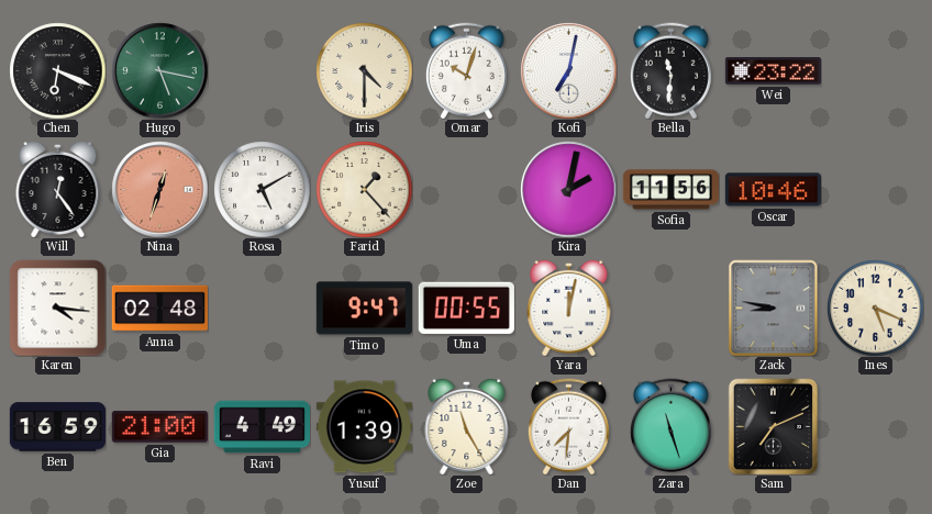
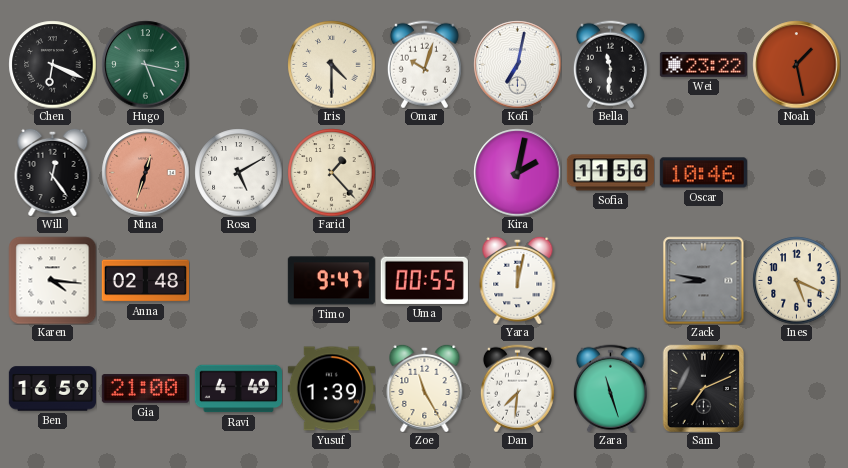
Noah: none -> 1:28 (796, 64)
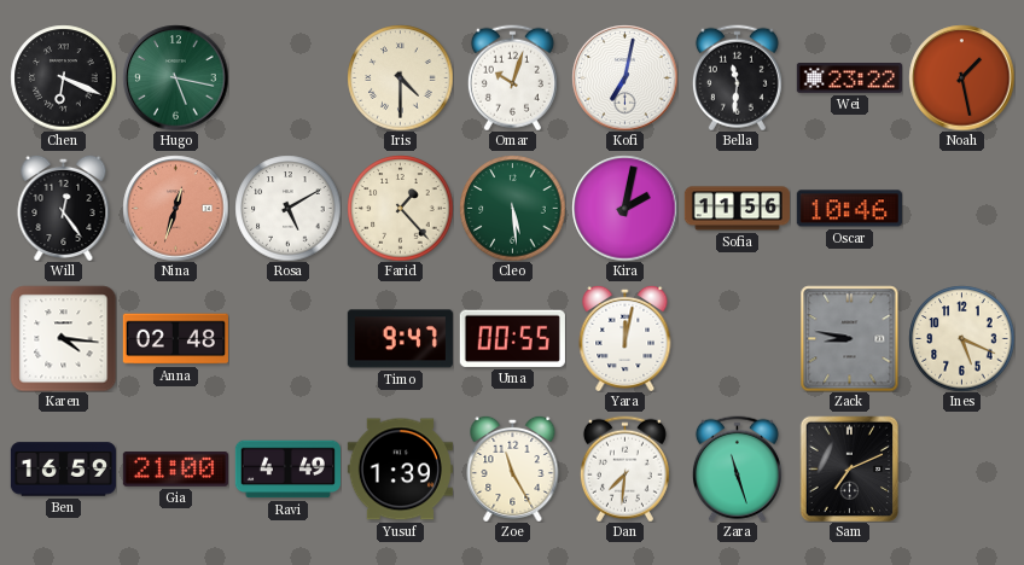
Cleo: none -> 5:29 (512, 208)
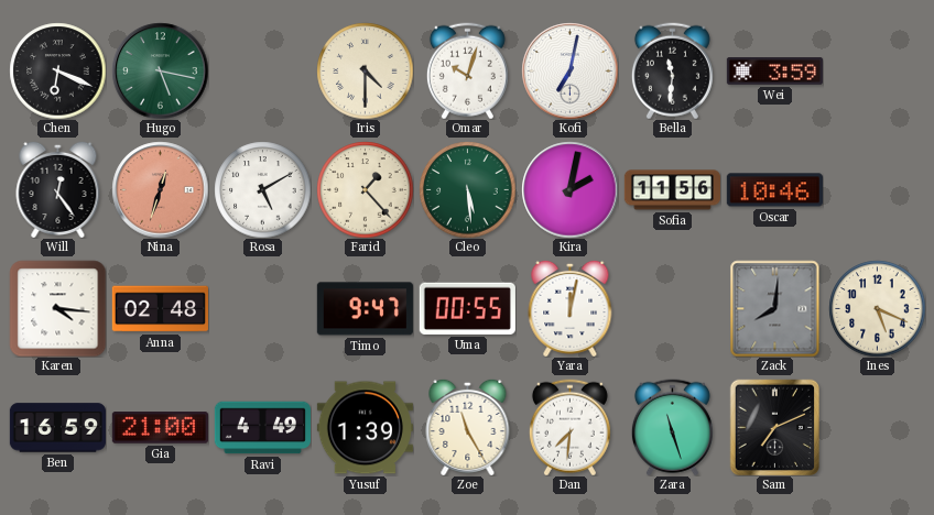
Wei: 23:22 -> 3:59 (774, 72)
Noah: 1:28 -> none (961, 77)
Zack: 8:47 -> 8:01 (775, 308)
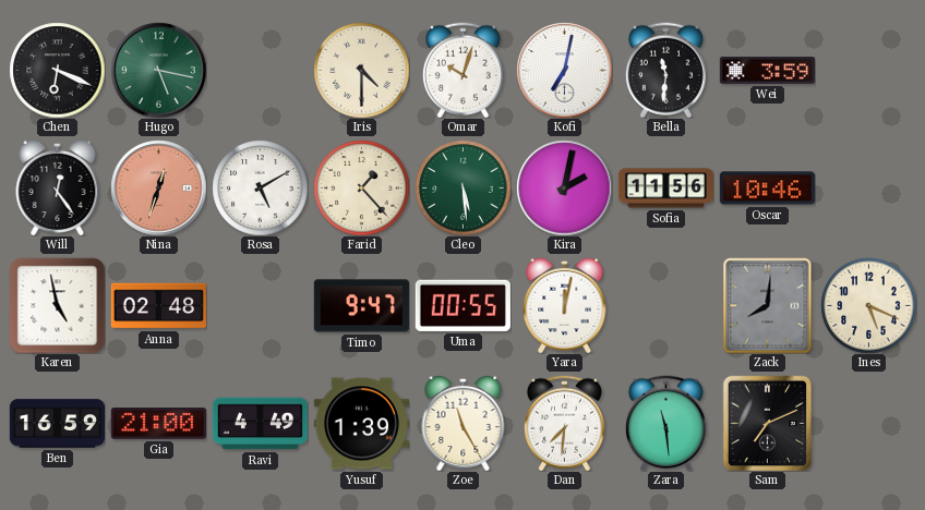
Karen: 4:16 -> 4:58 (57, 305)
Zara: 11:27 -> 11:29 (665, 423)
